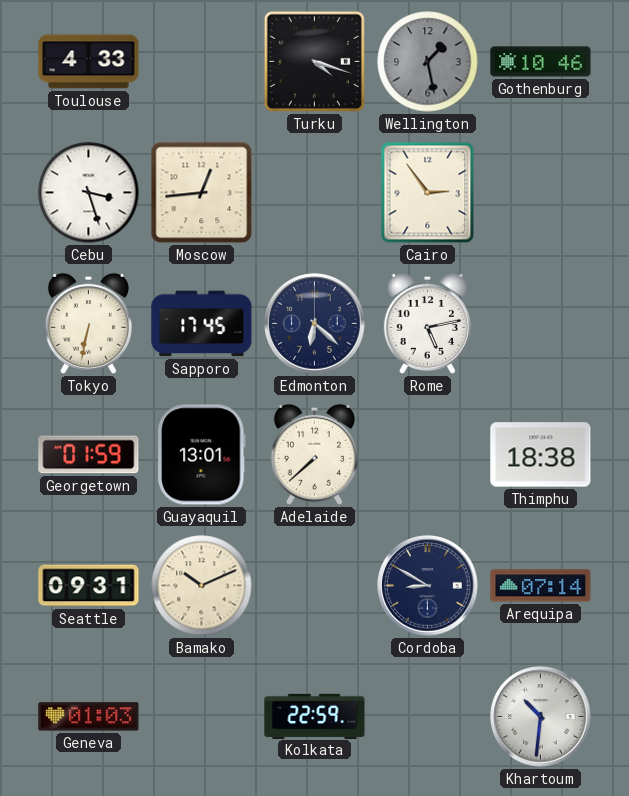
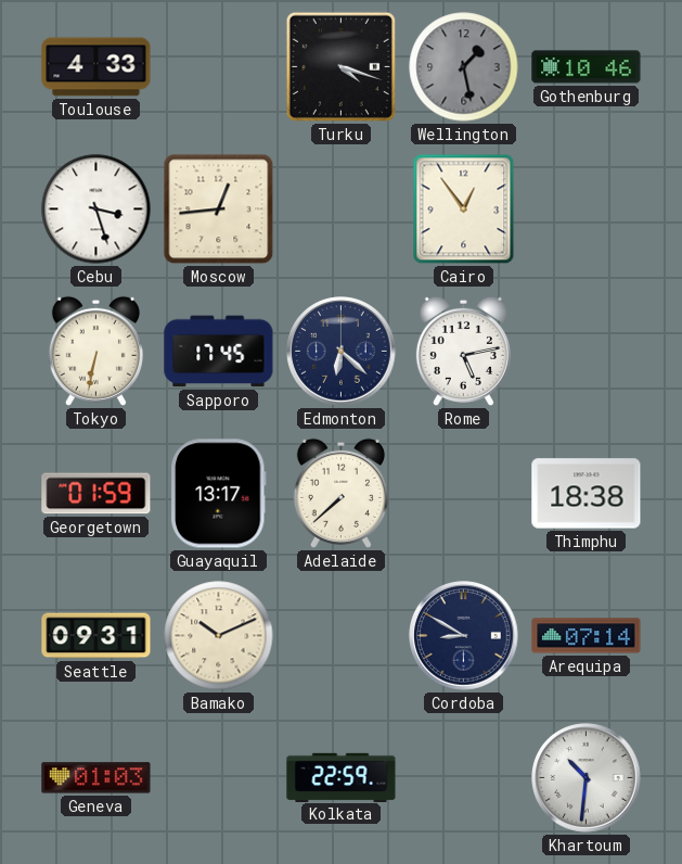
Cairo: 2:54 -> 12:54 (464, 209)
Guayaquil: 13:01 -> 13:17 (219, 494)
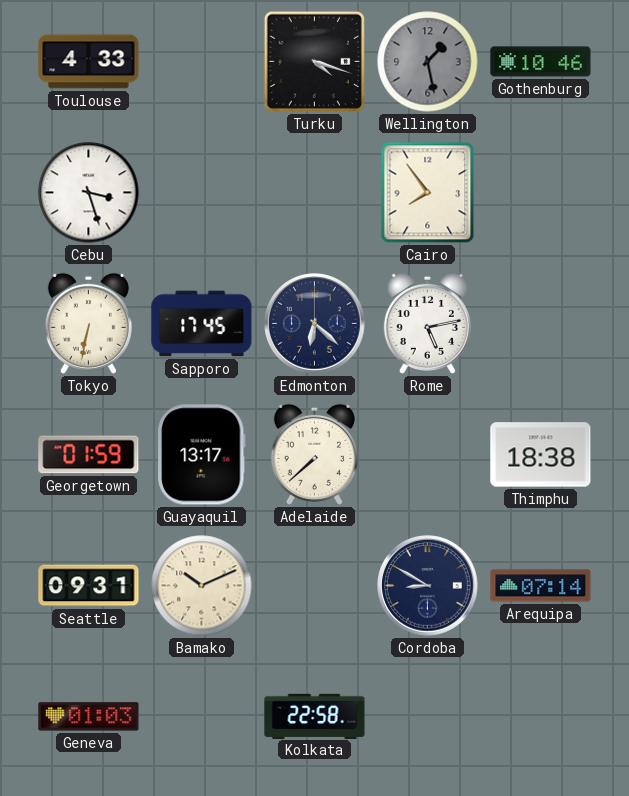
Moscow: 12:44 -> none (219, 209)
Cairo: 12:54 -> 7:54 (428, 193)
Kolkata: 22:59 -> 22:58 (315, 716)
Khartoum: 10:31 -> none (587, 778)
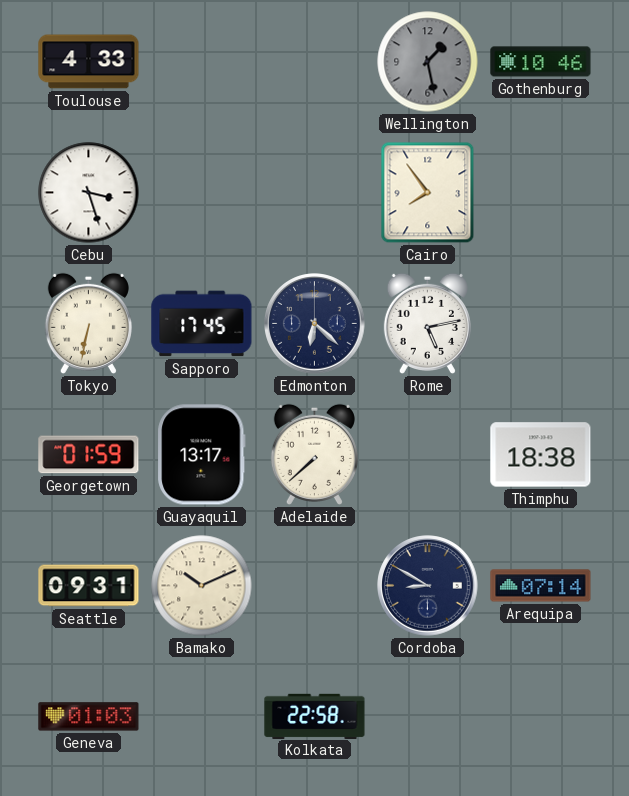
Turku: 4:18 -> none (314, 61)
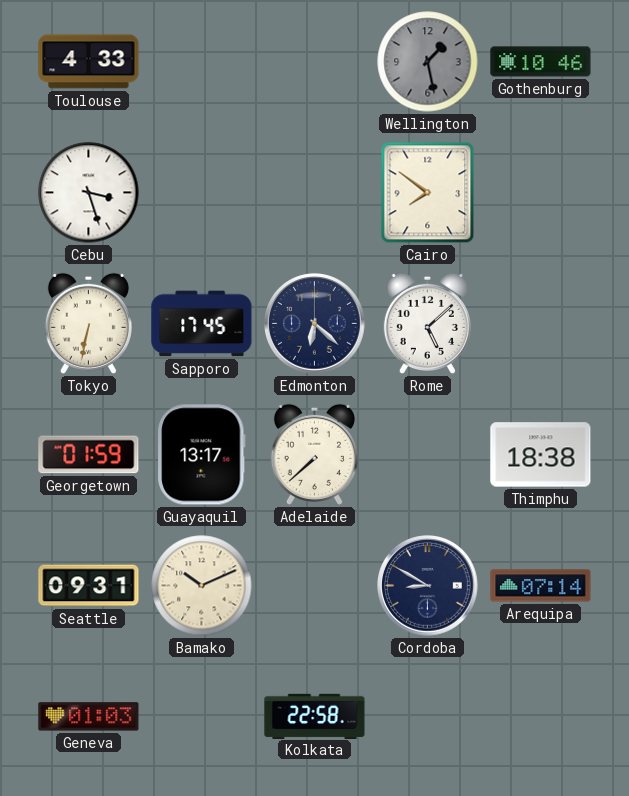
Cairo: 7:54 -> 7:51 (428, 193)
Rome: 5:13 -> 5:08 (427, 323)
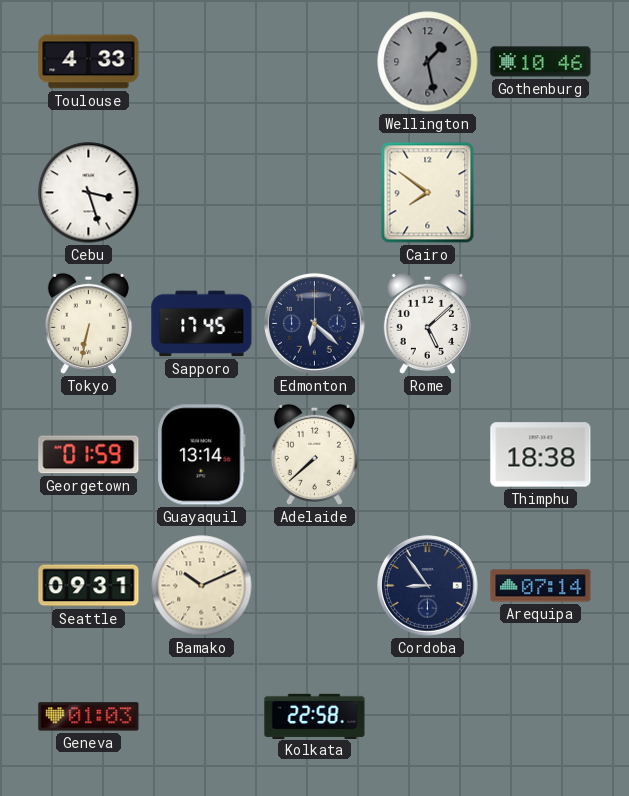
Guayaquil: 13:17 -> 13:14 (202, 455)
Cordoba: 8:50 -> 8:54 (428, 586)
